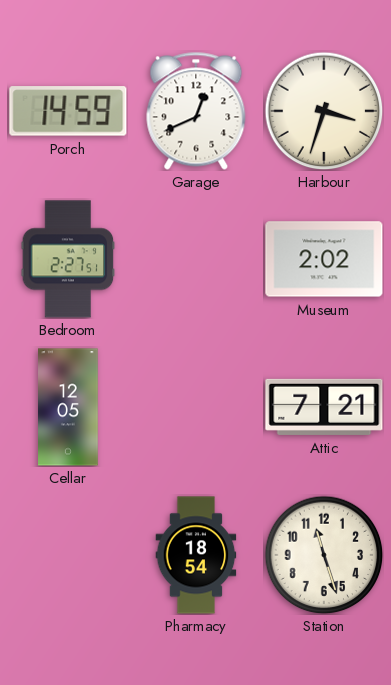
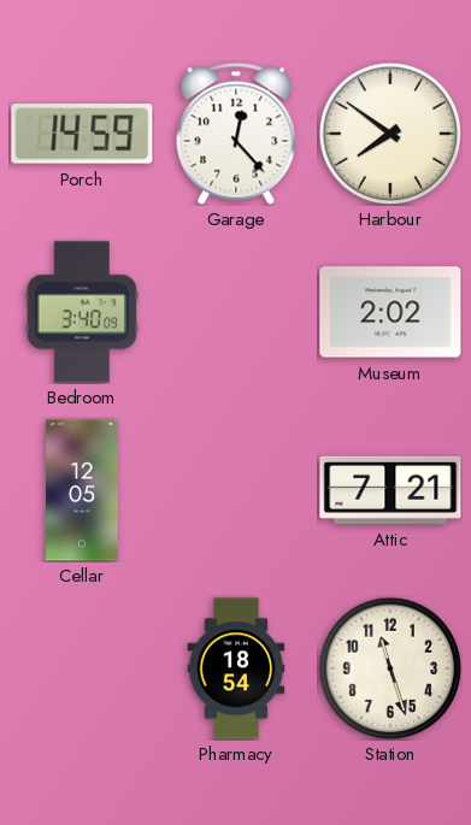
Garage: 12:41 -> 12:23 (236, 134)
Harbour: 3:33 -> 7:51 (390, 134)
Bedroom: 2:27 -> 3:40 (82, 312)
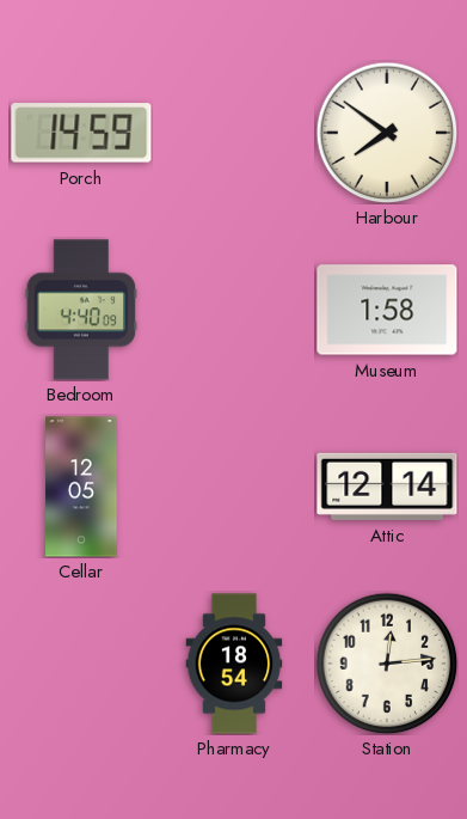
Garage: 12:23 -> none (236, 134)
Bedroom: 3:40 -> 4:40 (81, 310)
Museum: 2:02 -> 1:58 (387, 310)
Attic: 7:21 -> 12:14 (387, 487)
Station: 11:27 -> 12:14 (387, 664)
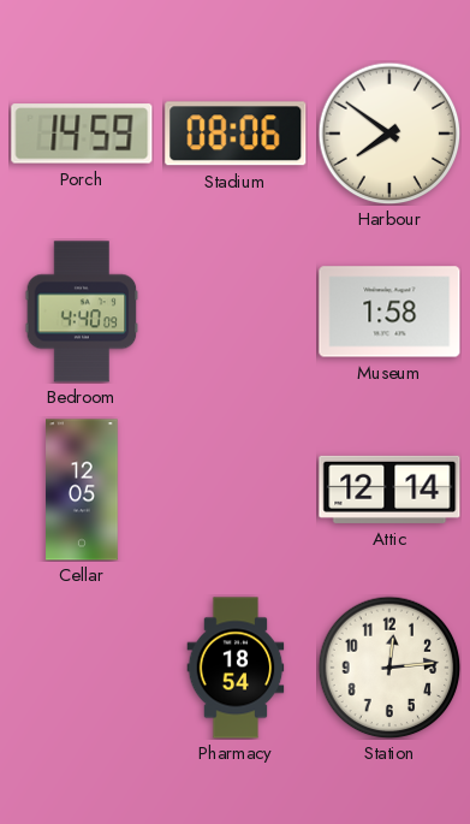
Stadium: none -> 08:06 (236, 134)
